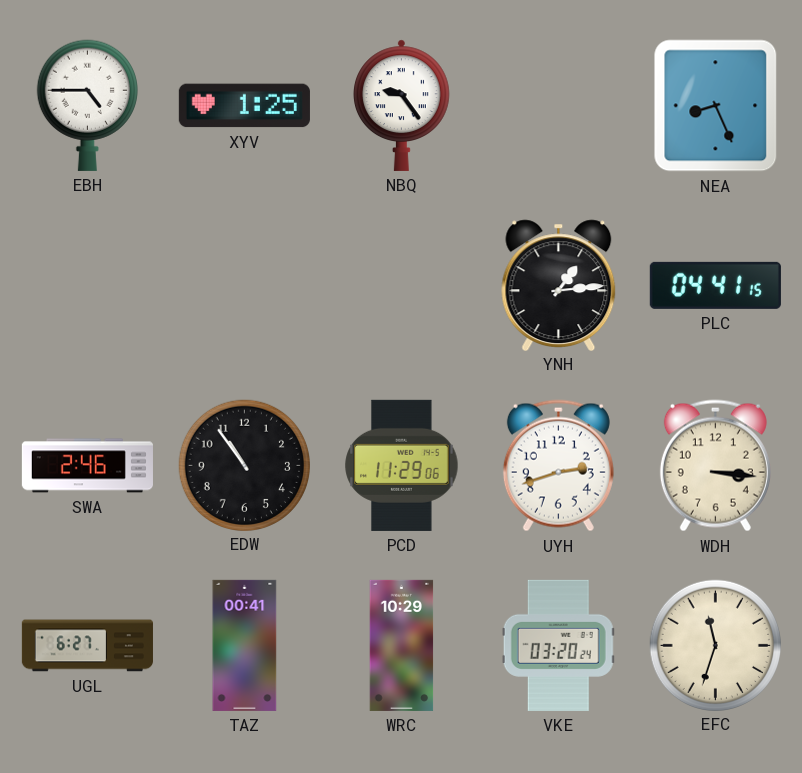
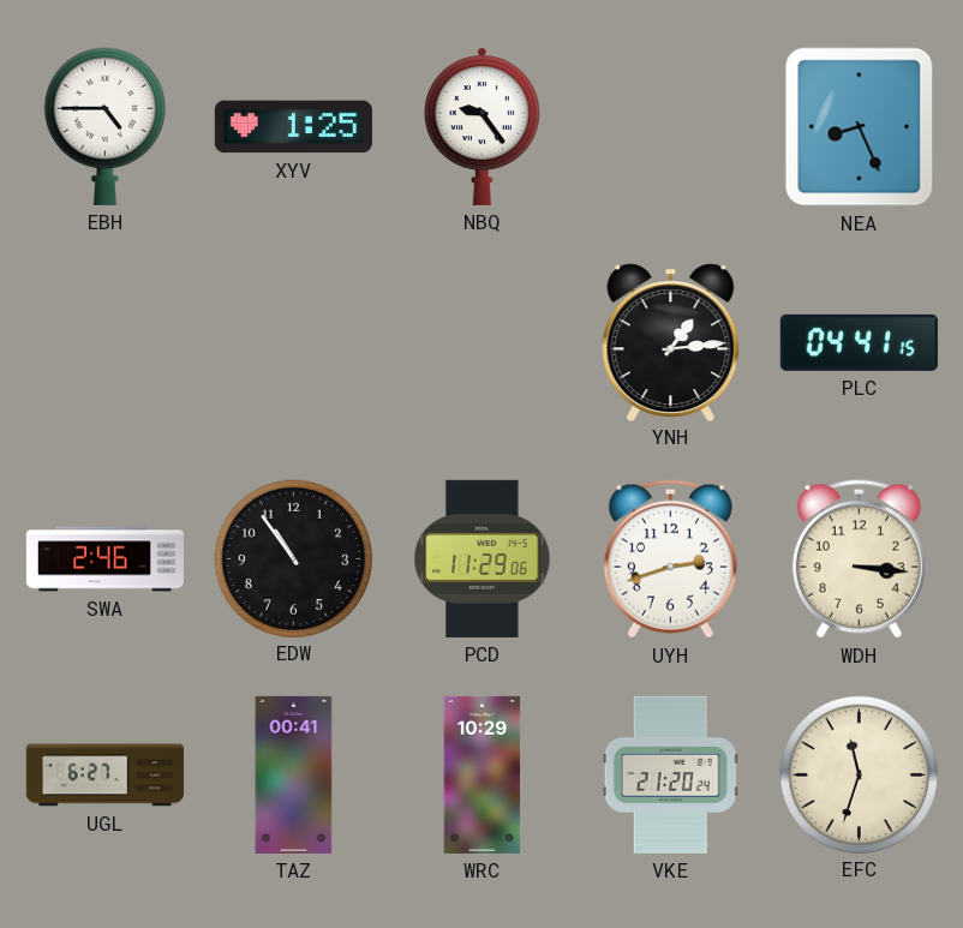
VKE: 03:20 -> 21:20 (670, 774)
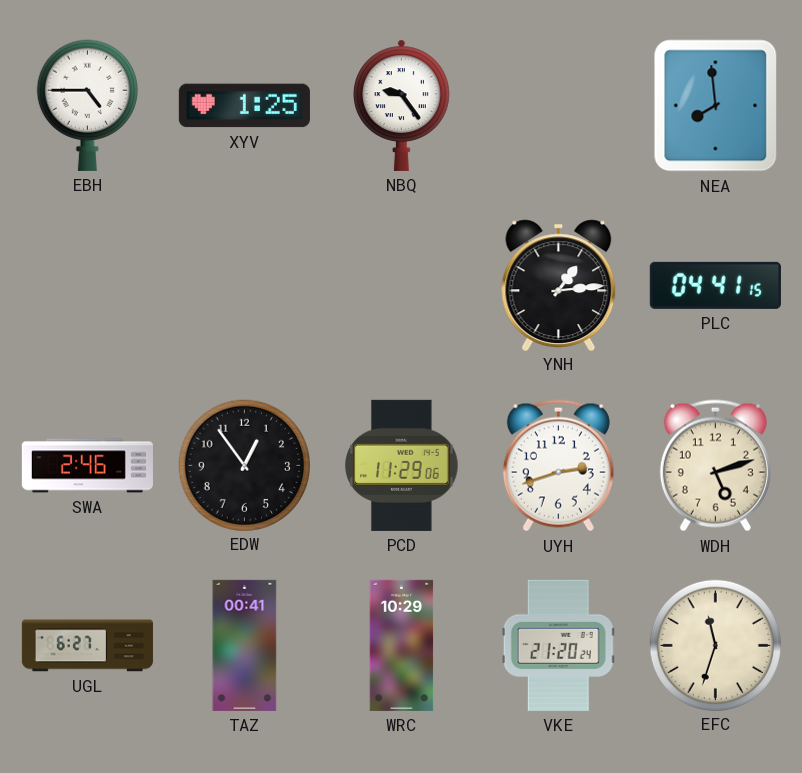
NEA: 8:26 -> 7:59 (716, 106)
EDW: 10:54 -> 12:54 (244, 465)
WDH: 3:16 -> 5:12 (715, 466)
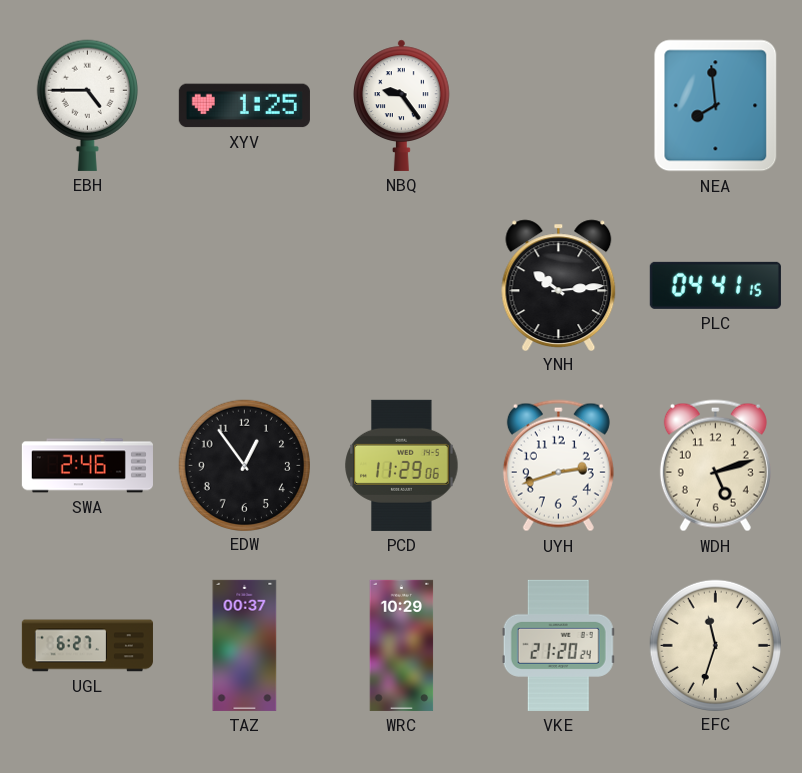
YNH: 1:14 -> 10:14 (559, 285)
TAZ: 00:41 -> 00:37 (245, 645)
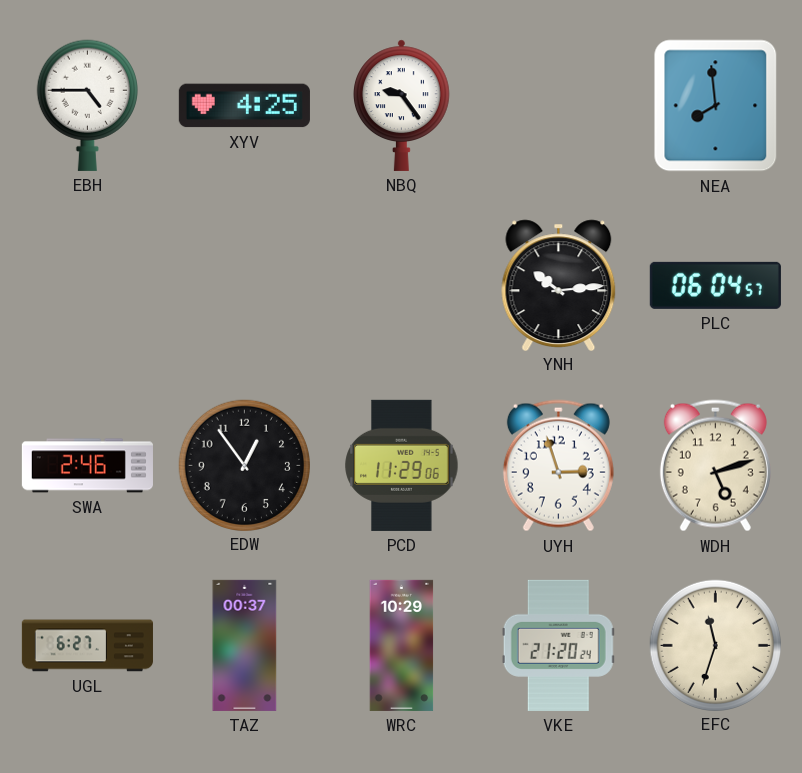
XYV: 1:25 -> 4:25 (244, 106)
PLC: 04:41 -> 06:04 (715, 285)
UYH: 2:42 -> 2:57 (558, 466)
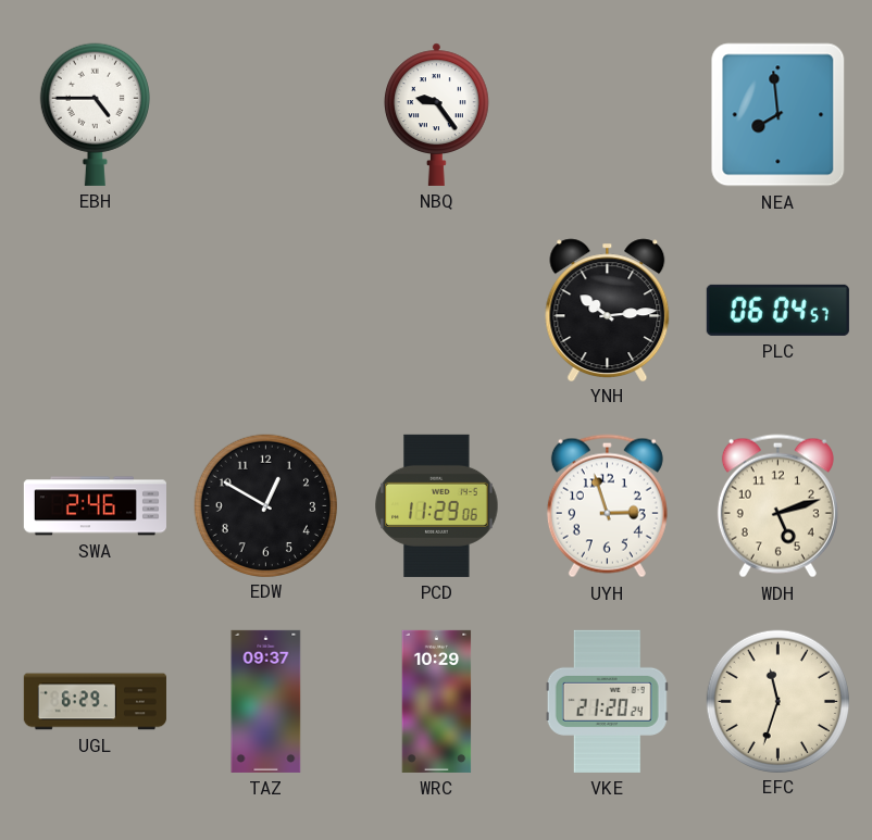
XYV: 4:25 -> none (244, 106)
EDW: 12:54 -> 12:50 (265, 505)
UGL: 6:27 -> 6:29 (95, 702)
TAZ: 00:37 -> 09:37 (266, 701)
